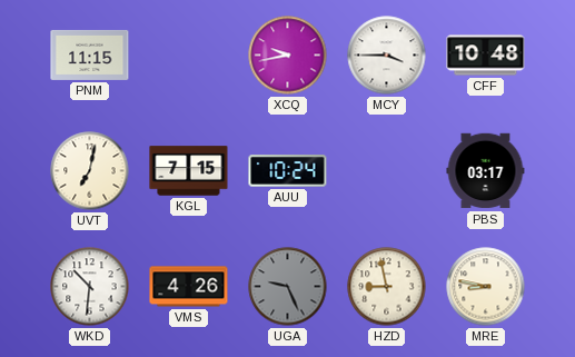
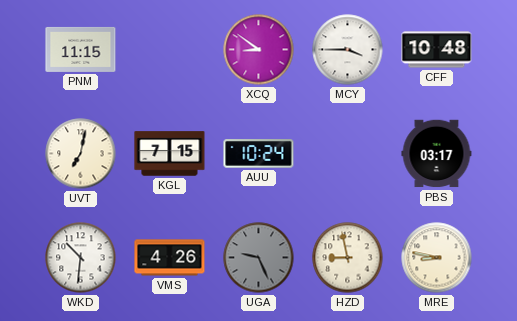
XCQ: 9:43 -> 8:51 (259, 50)
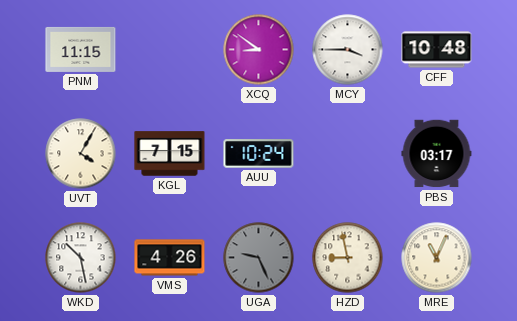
UVT: 7:02 -> 4:05 (81, 154)
WKD: 10:31 -> 10:28 (81, 258)
MRE: 8:47 -> 11:04 (437, 258)
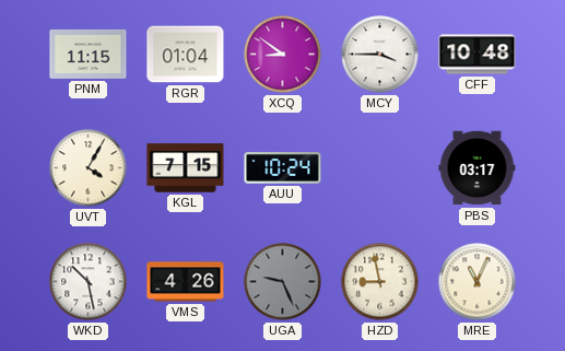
RGR: none -> 01:04 (186, 55)
